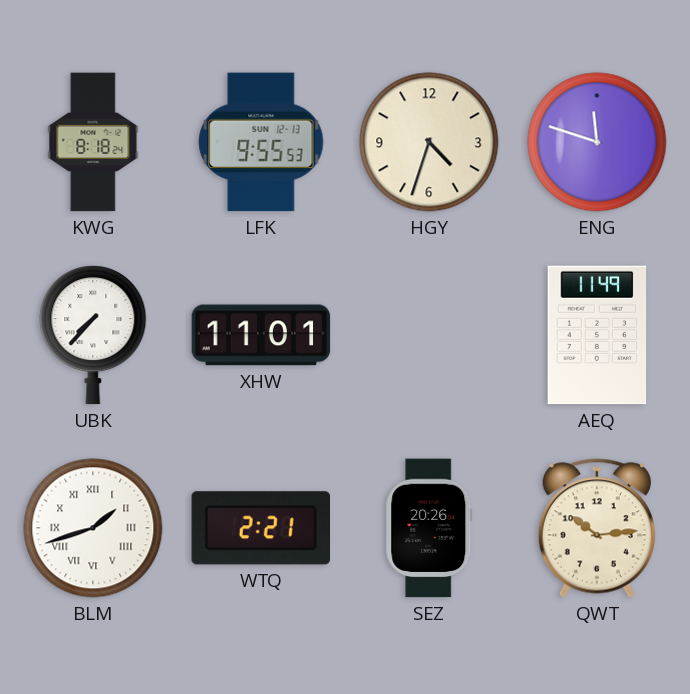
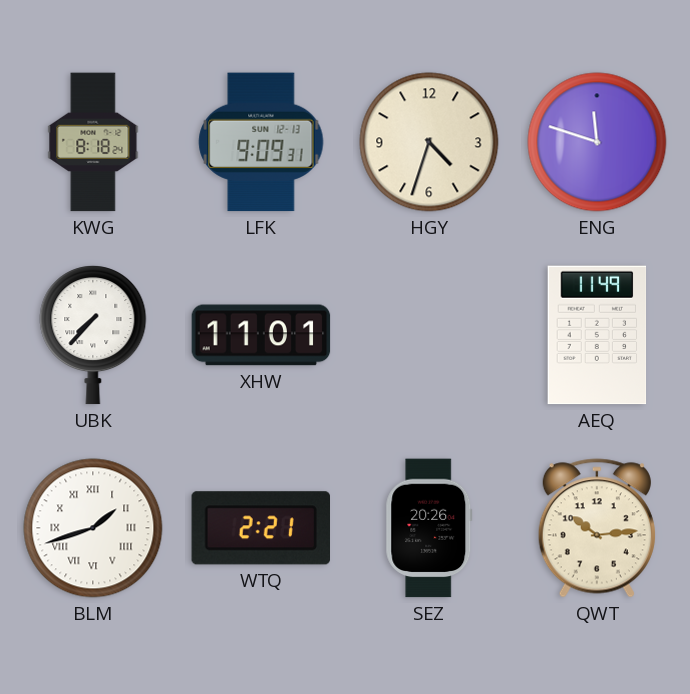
LFK: 9:55 -> 9:09 (261, 142)
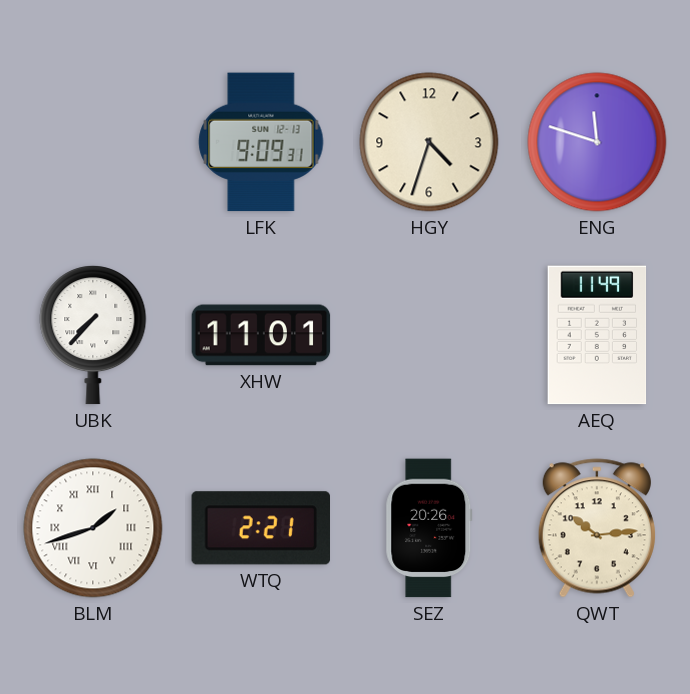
KWG: 8:18 -> none (93, 142)
